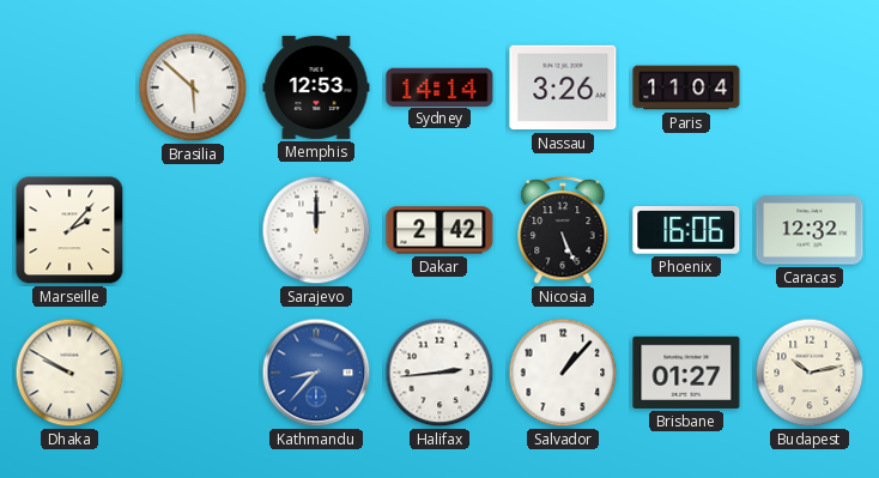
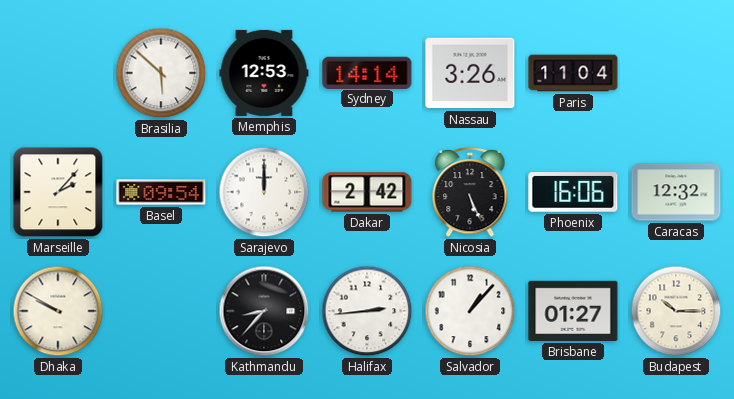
Basel: none -> 09:54 (161, 192)
Kathmandu dial: blue -> black (264, 311)
Budapest: 10:13 -> 10:15 (676, 311)
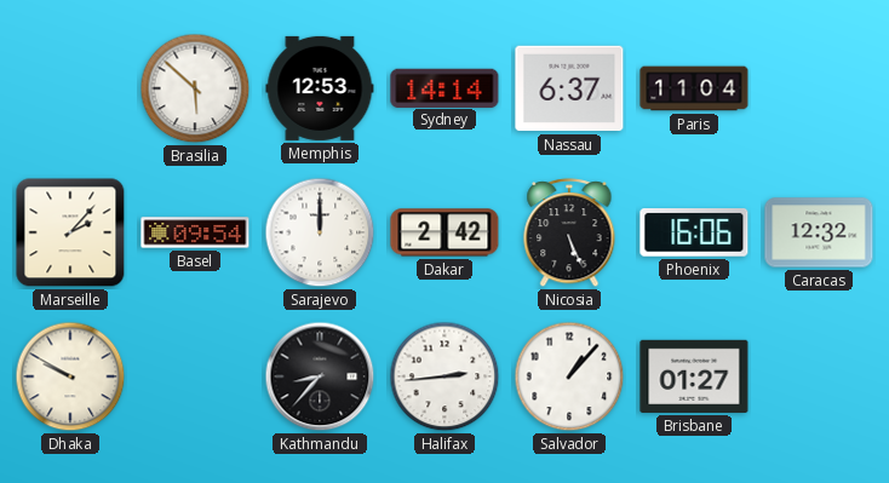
Nassau: 3:26 -> 6:37 (569, 88)
Budapest: 10:15 -> none (676, 311)
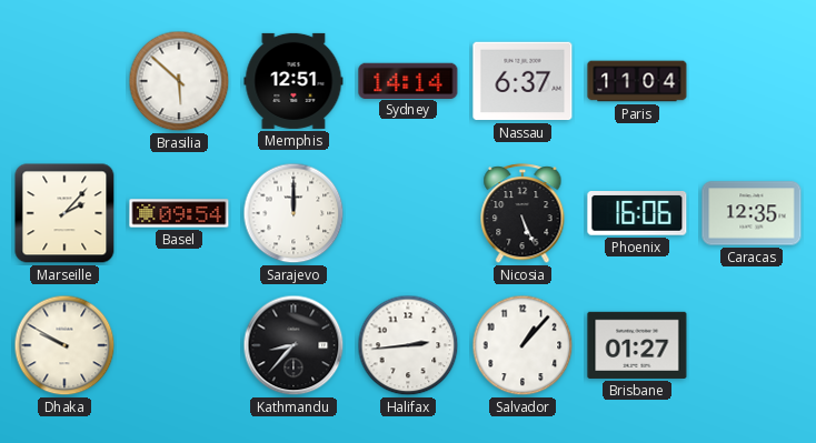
Memphis: 12:53 -> 12:51 (293, 81)
Dakar: 2:42 -> none (444, 232)
Caracas: 12:32 -> 12:35 (752, 213)
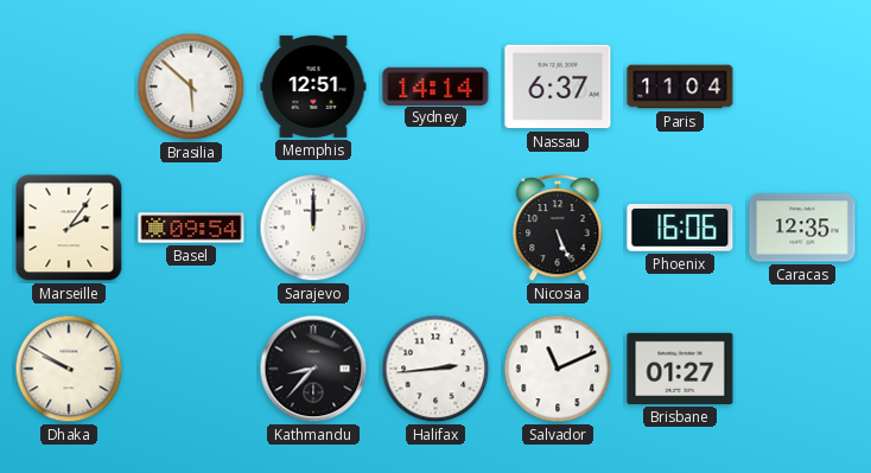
Marseille: 2:07 -> 2:06 (69, 228)
Salvador: 1:07 -> 11:11 (558, 369)
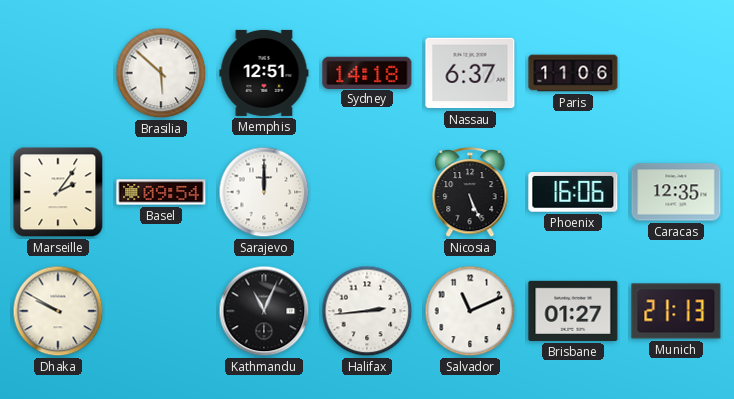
Sydney: 14:14 -> 14:18 (367, 72)
Paris: 11:04 -> 11:06 (573, 73)
Kathmandu: 8:37 -> 11:04 (264, 311)
Munich: none -> 21:13 (676, 311)
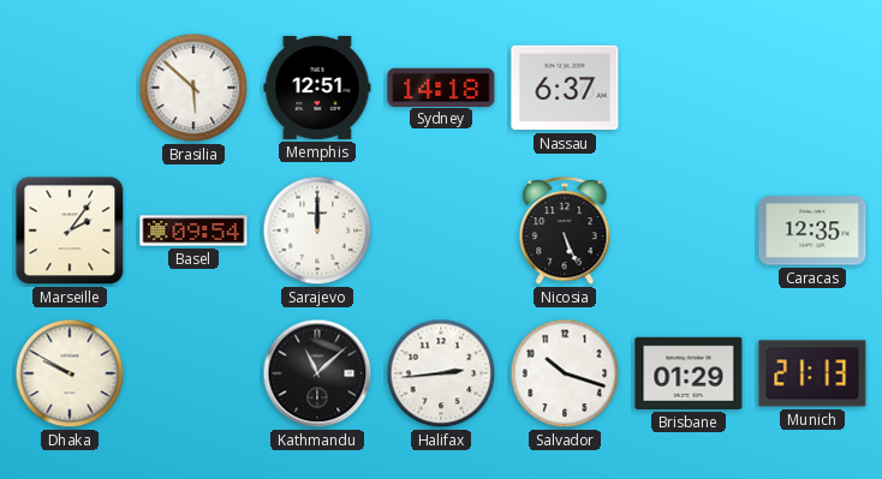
Paris: 11:06 -> none (573, 73)
Phoenix: 16:06 -> none (573, 193)
Kathmandu: 11:04 -> 11:08 (317, 373)
Salvador: 11:11 -> 10:18 (565, 373)
Brisbane: 01:27 -> 01:29 (689, 373)
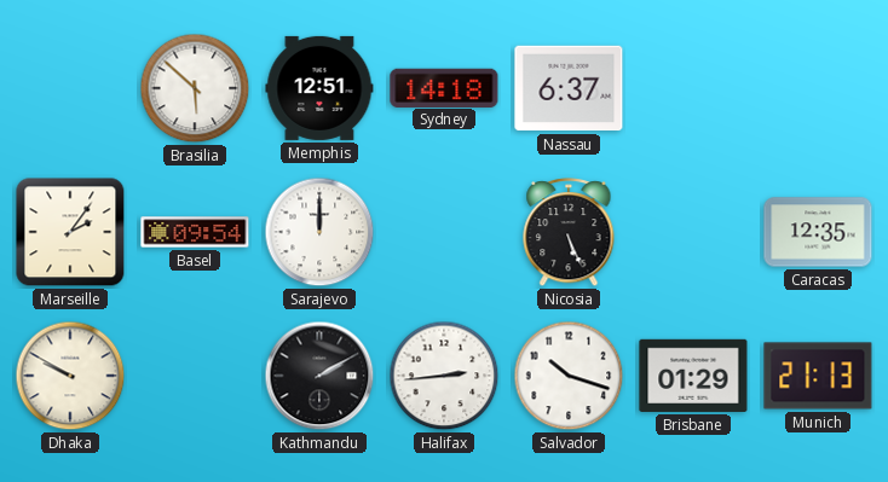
Kathmandu: 11:08 -> 2:10 (319, 376)
